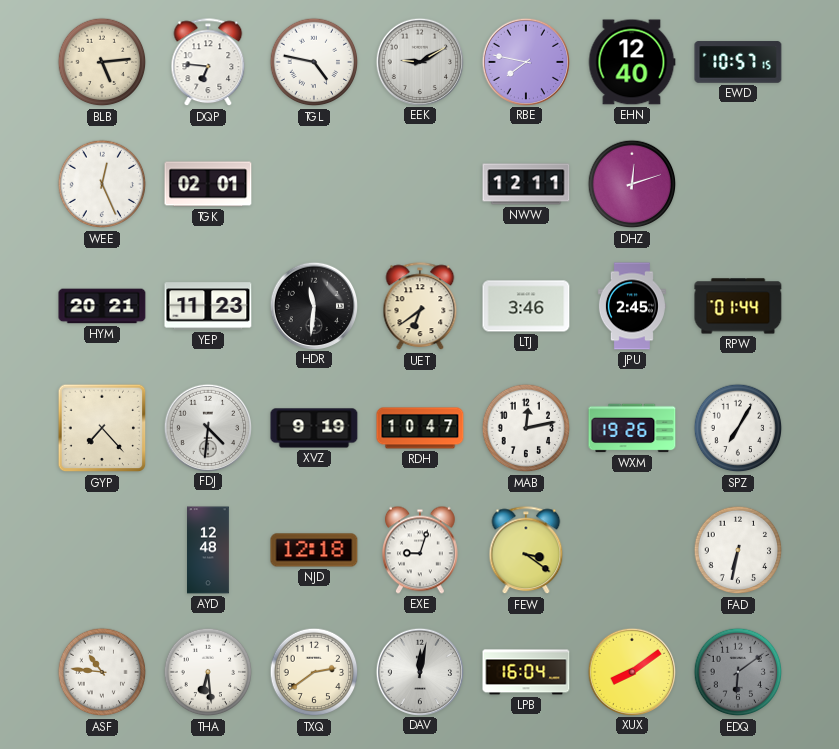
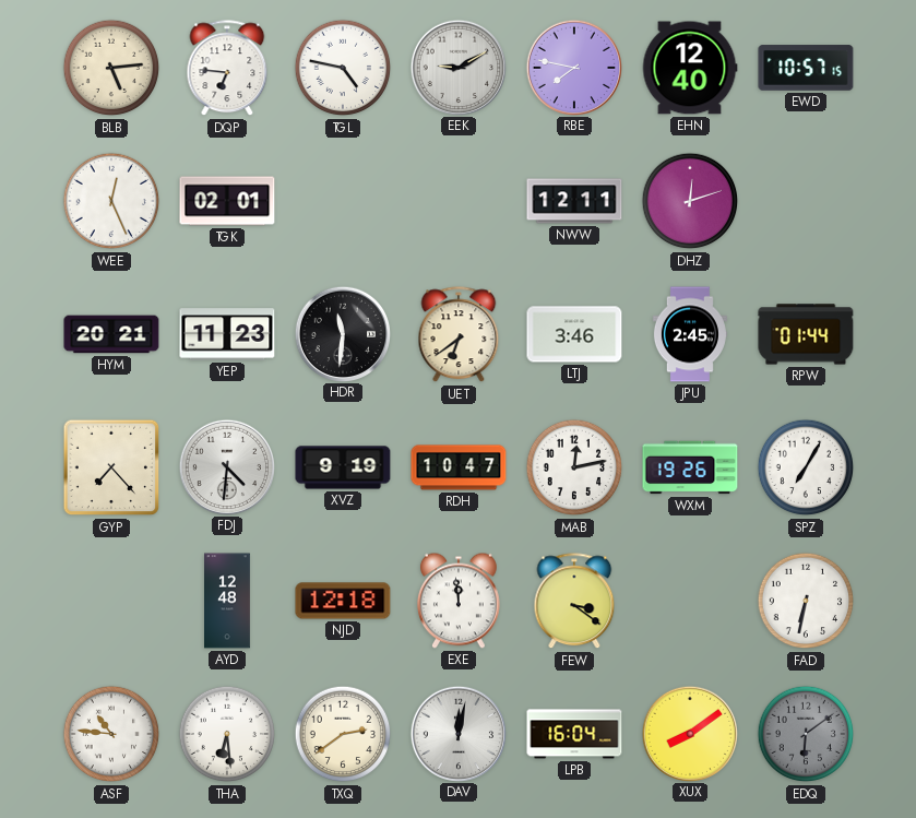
EXE: 9:03 -> 11:59 (459, 601)
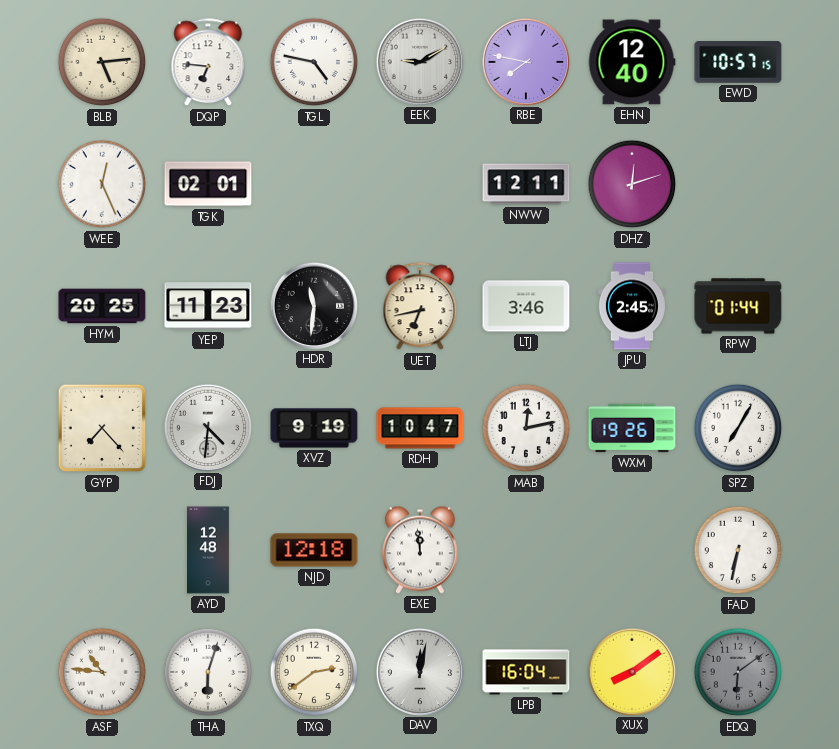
HYM: 20:21 -> 20:25 (102, 306)
UET: 6:39 -> 6:43 (420, 307)
FEW: 3:21 -> none (574, 602)
THA: 6:29 -> 6:03 (208, 672)
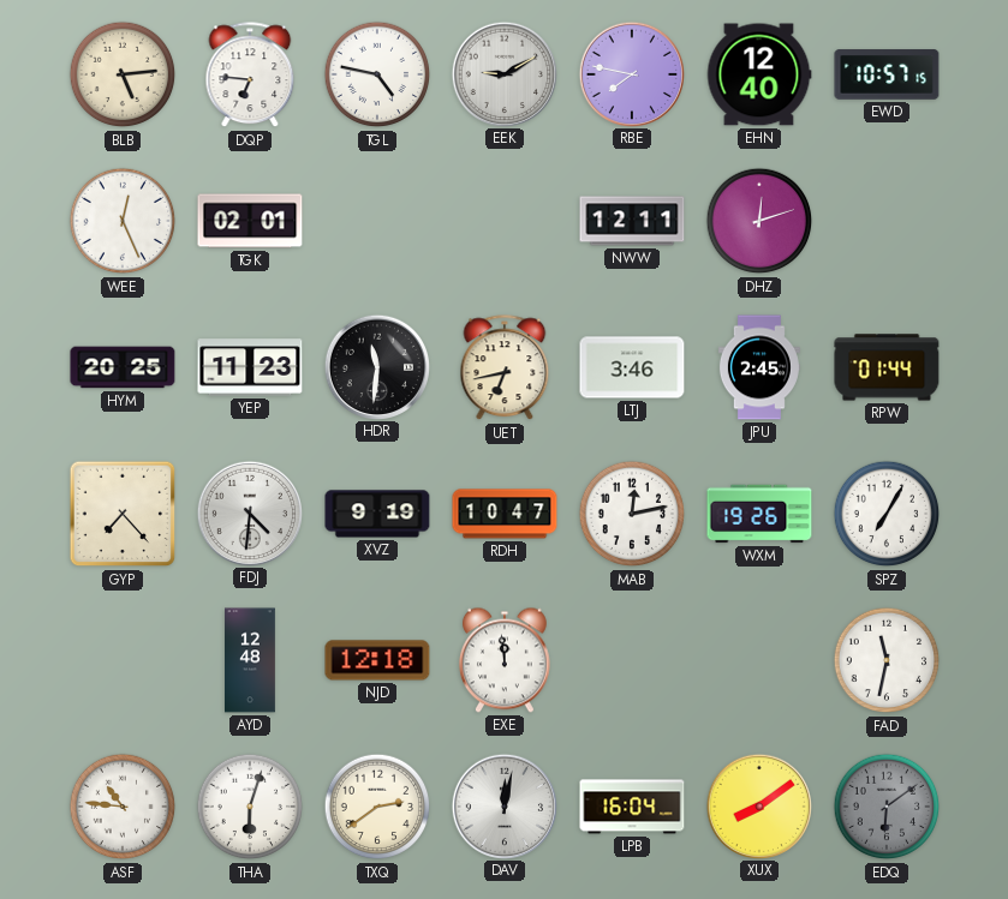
FAD: 6:32 -> 11:32 (887, 660)
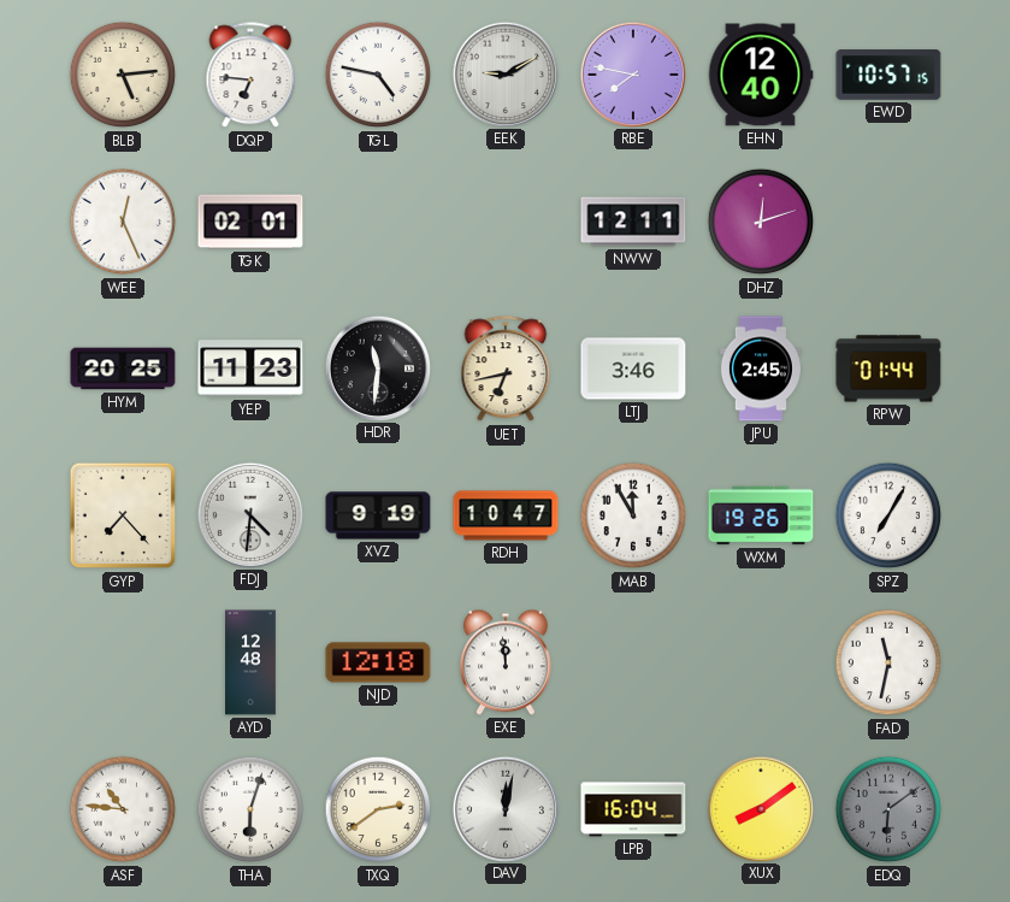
MAB: 12:13 -> 11:55 (633, 515)
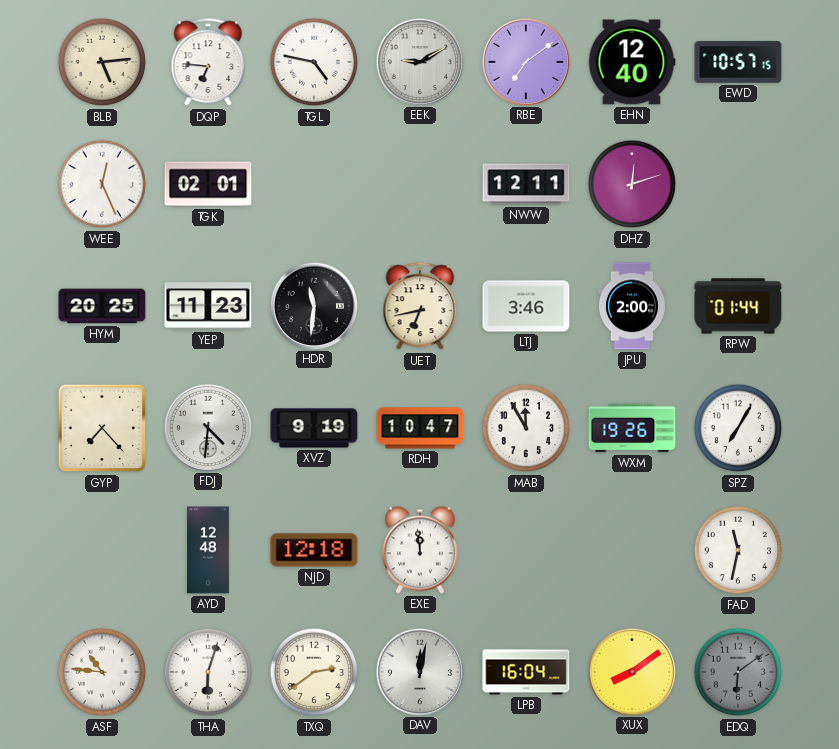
RBE: 7:47 -> 7:09 (525, 61)
JPU: 2:45 -> 2:00 (632, 306)
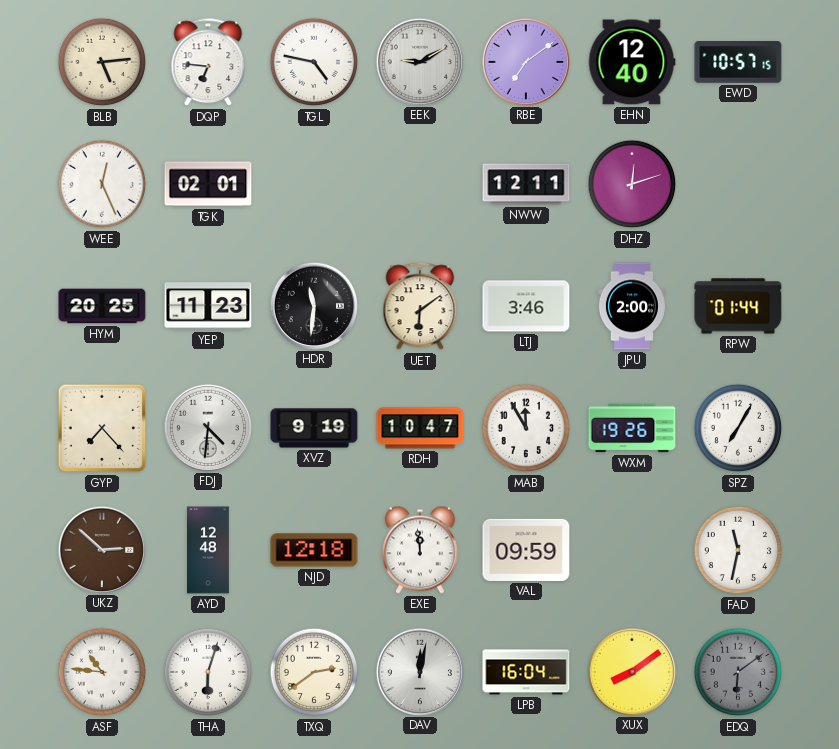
UET: 6:43 -> 6:09 (420, 307)
UKZ: none -> 2:52 (101, 549)
VAL: none -> 09:59 (526, 550)
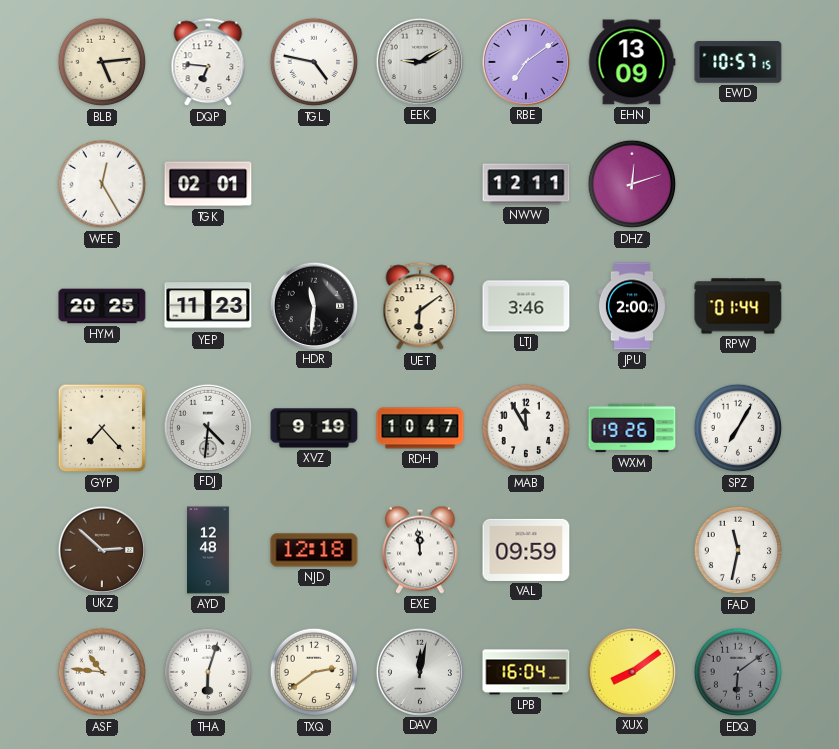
EHN: 12:40 -> 13:09 (632, 62)
WEE: 12:26 -> 12:25 (102, 184)
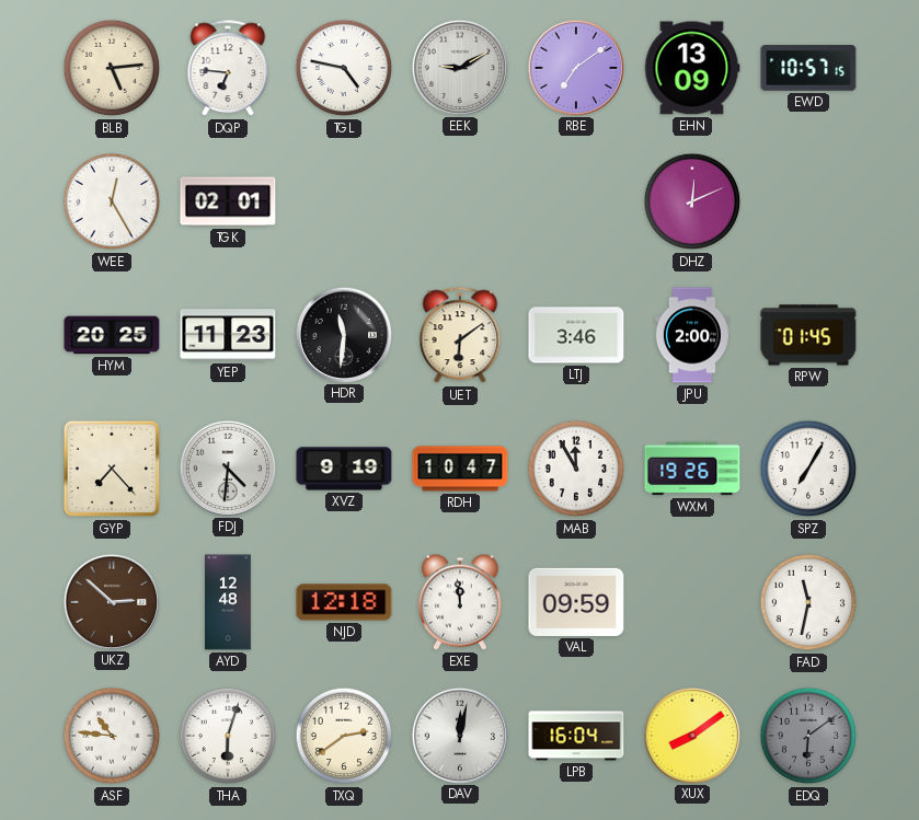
NWW: 12:11 -> none (526, 184)
DHZ: 12:12 -> 12:11 (692, 201)
RPW: 01:44 -> 01:45 (808, 335)
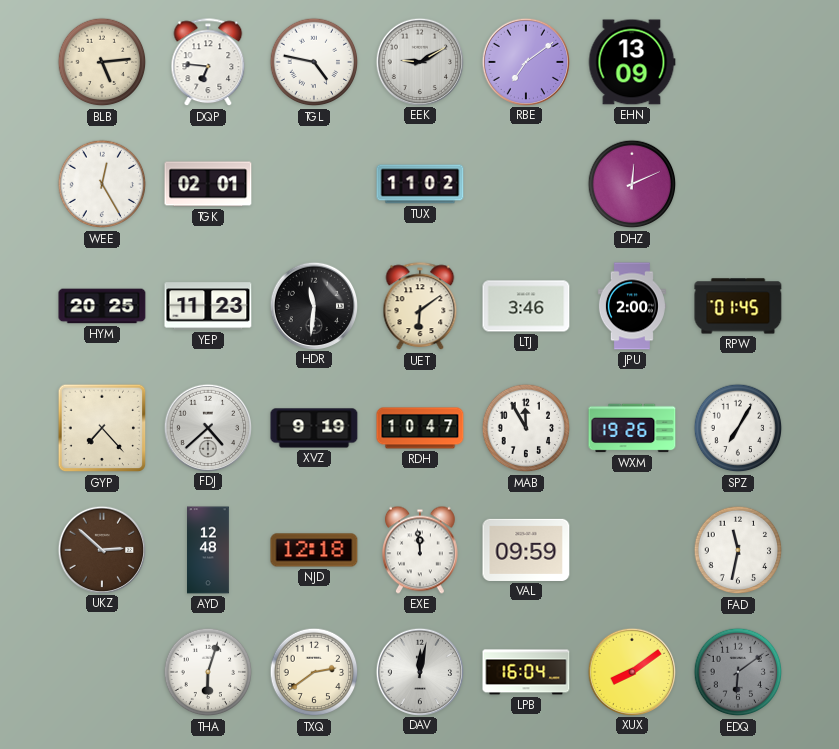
EWD: 10:57 -> none (808, 68)
TUX: none -> 11:02 (420, 184)
FDJ: 4:31 -> 4:38 (207, 427)
ASF: 10:46 -> none (112, 736)
